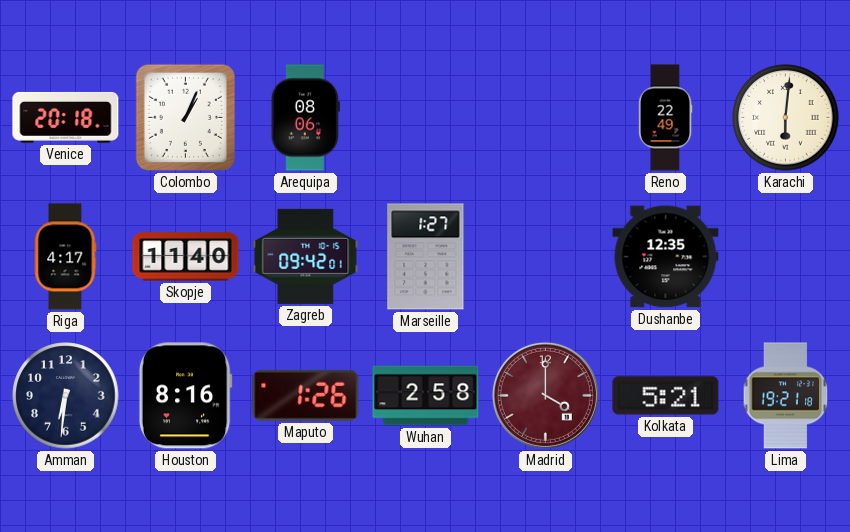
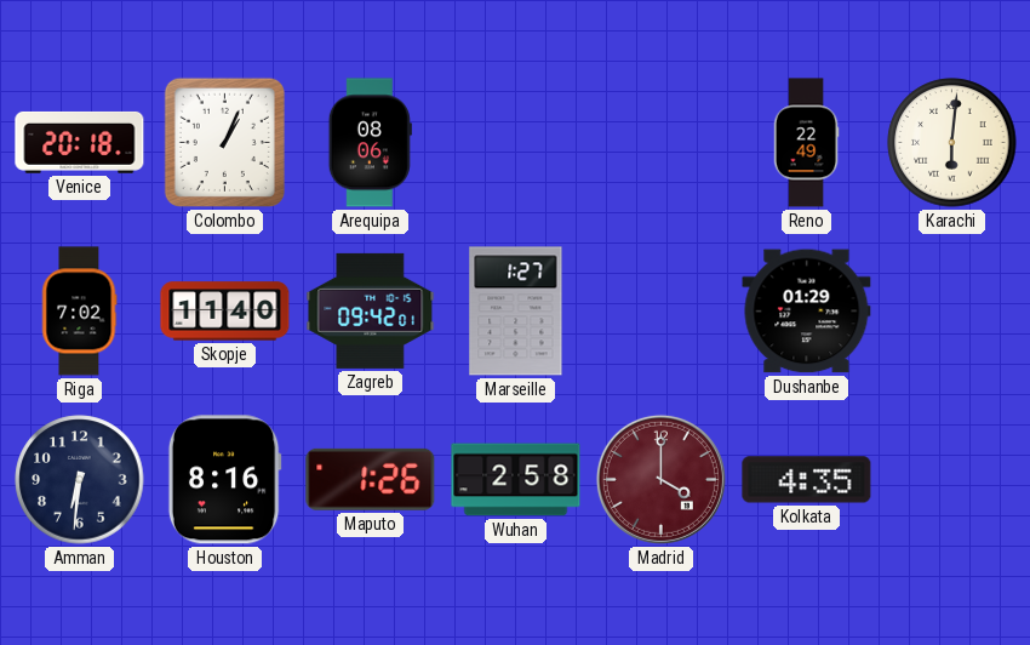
Riga: 4:17 -> 7:02 (79, 312)
Dushanbe: 12:35 -> 01:29 (807, 312)
Kolkata: 5:21 -> 4:35 (807, 480)
Lima: 19:21 -> none (786, 396)
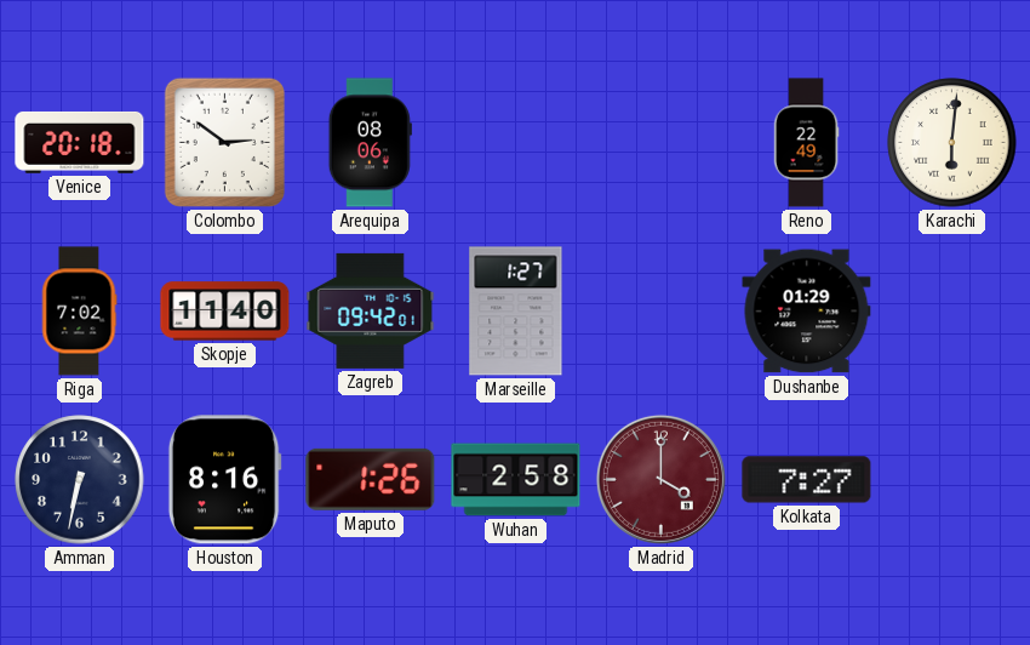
Colombo: 1:04 -> 2:51 (224, 142)
Amman: 6:31 -> 6:32 (80, 480)
Kolkata: 4:35 -> 7:27 (807, 480)
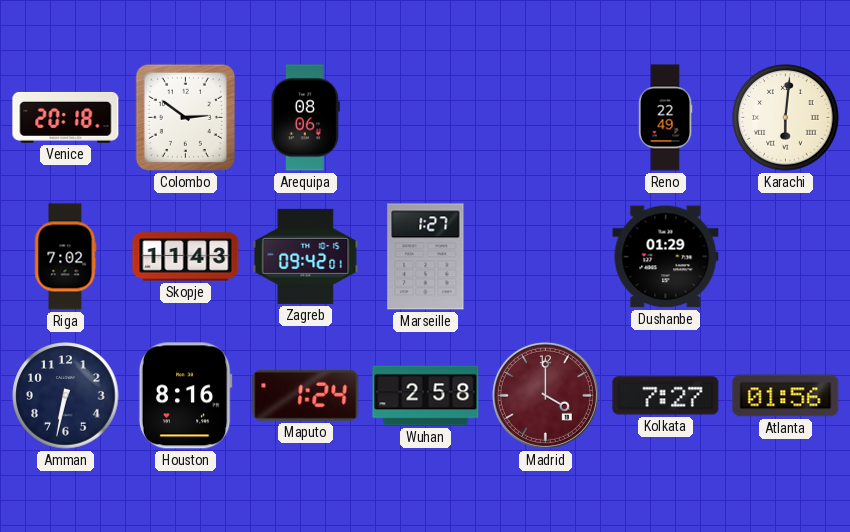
Skopje: 11:40 -> 11:43 (186, 257)
Maputo: 1:26 -> 1:24 (306, 395)
Atlanta: none -> 01:56 (786, 396)
